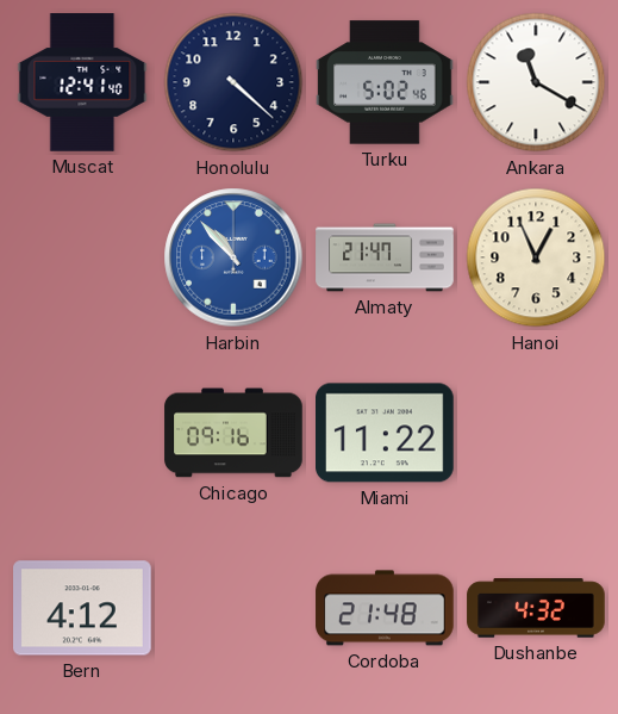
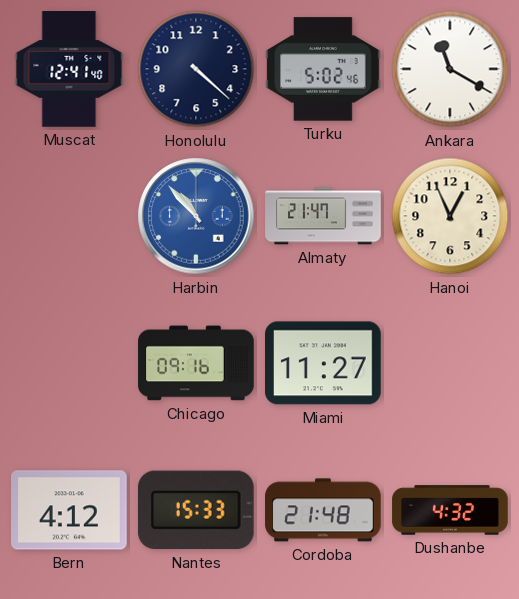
Miami: 11:22 -> 11:27 (324, 363)
Nantes: none -> 15:33 (196, 510)
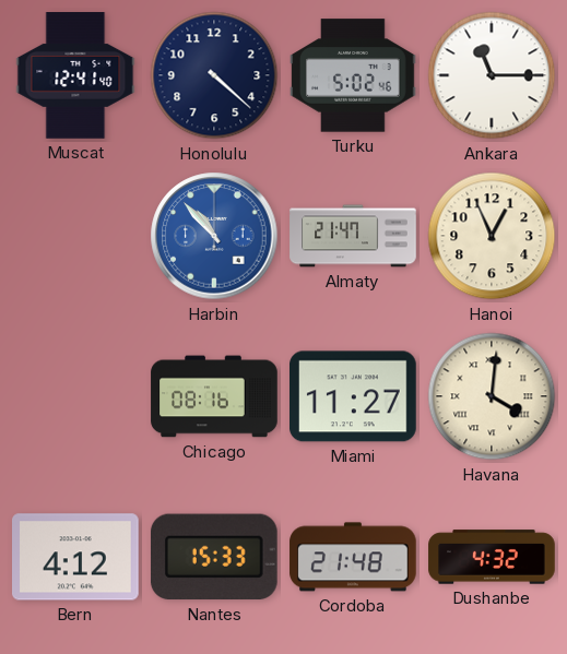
Ankara: 11:20 -> 11:15 (492, 75)
Chicago: 09:16 -> 08:16 (214, 396)
Havana: none -> 4:01 (492, 396)
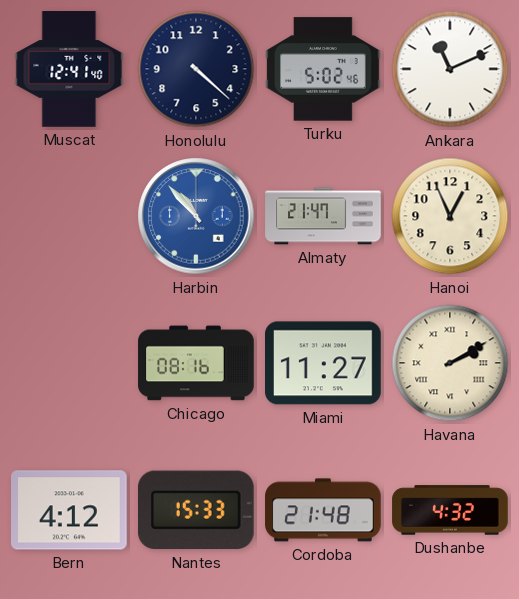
Ankara: 11:15 -> 11:11 (450, 69)
Havana: 4:01 -> 2:10 (450, 363)
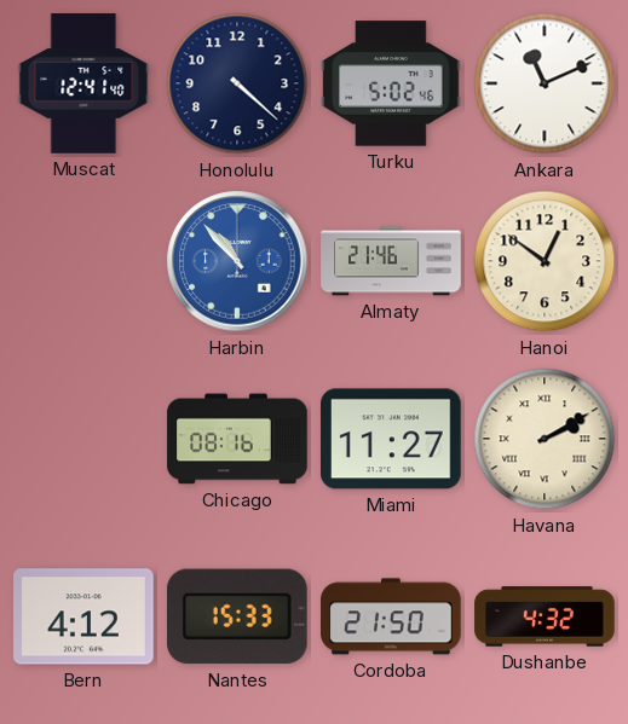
Almaty: 21:47 -> 21:46 (391, 261)
Hanoi: 12:56 -> 12:51 (545, 261)
Cordoba: 21:48 -> 21:50 (391, 616)
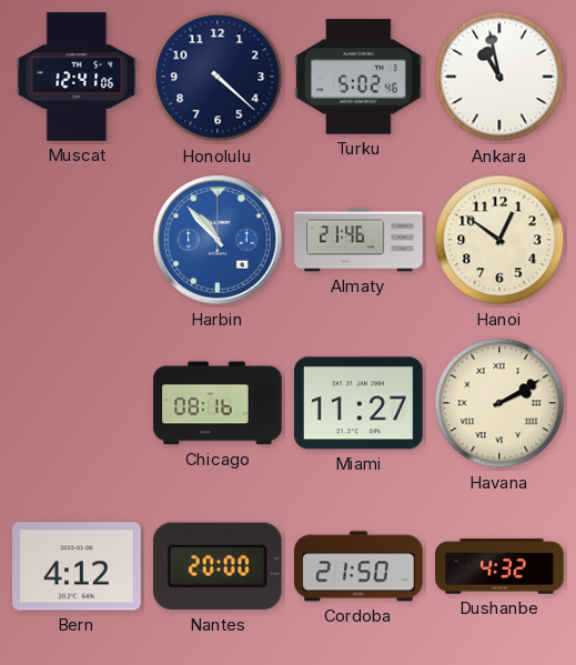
Muscat: 12:41:40 -> 12:41:06 (77, 77)
Ankara: 11:11 -> 10:58 (499, 77)
Nantes: 15:33 -> 20:00 (218, 566)
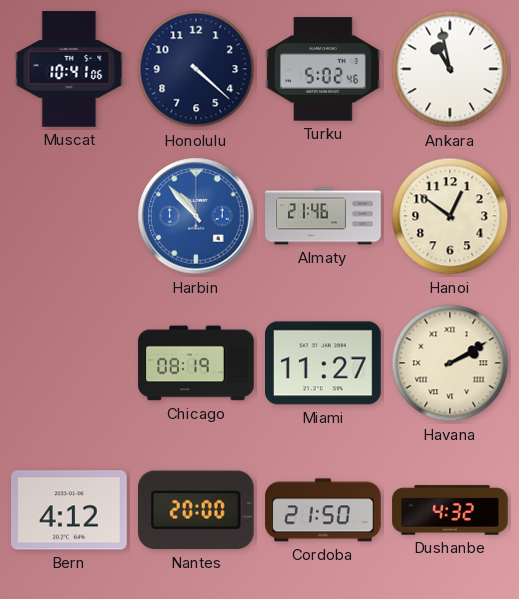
Muscat: 12:41 -> 10:41 (69, 69)
Chicago: 08:16 -> 08:19 (196, 363)
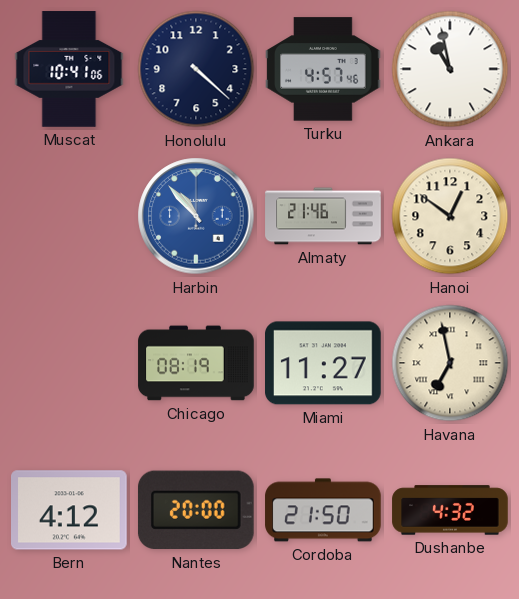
Turku: 5:02 -> 4:57 (323, 69)
Havana: 2:10 -> 6:58 (450, 363)
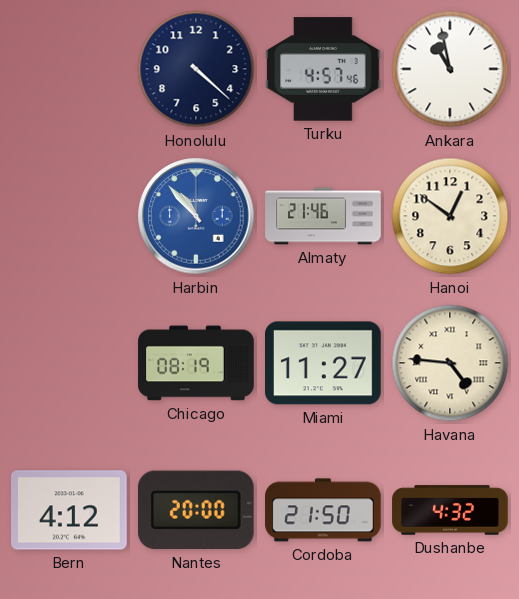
Muscat: 10:41 -> none (69, 69)
Havana: 6:58 -> 4:46 (450, 363)
